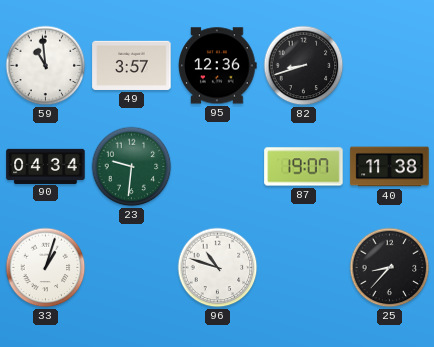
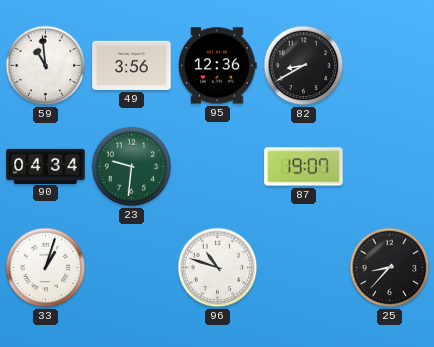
49: 3:57 -> 3:56 (132, 65)
82: 8:42 -> 8:40 (304, 66)
40: 11:38 -> none (390, 167)
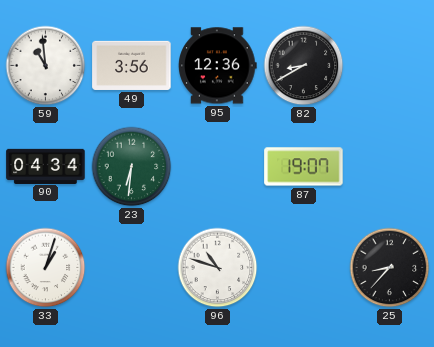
23: 9:31 -> 6:31 (132, 167)
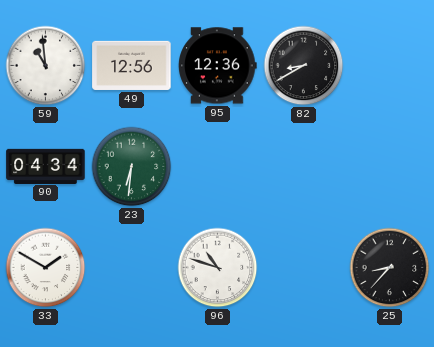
49: 3:56 -> 12:56 (132, 65)
87: 19:07 -> none (304, 167)
33: 1:03 -> 1:50 (46, 268)
